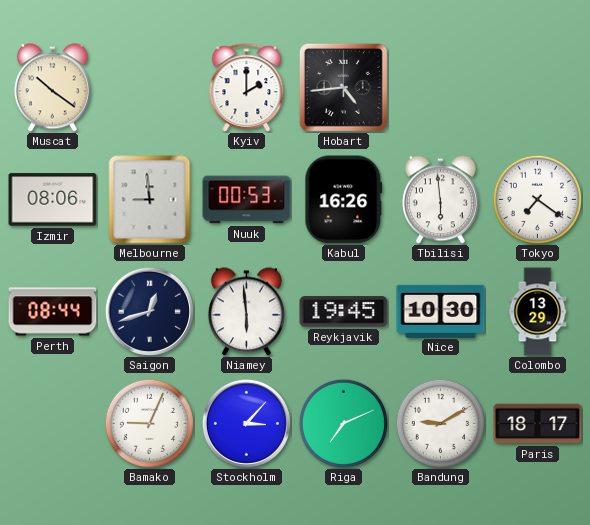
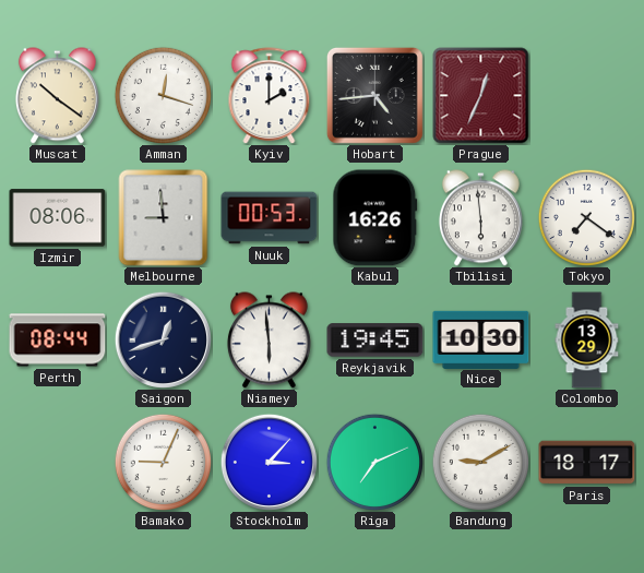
Amman: none -> 12:18 (163, 95)
Prague: none -> 12:34 (481, 96)
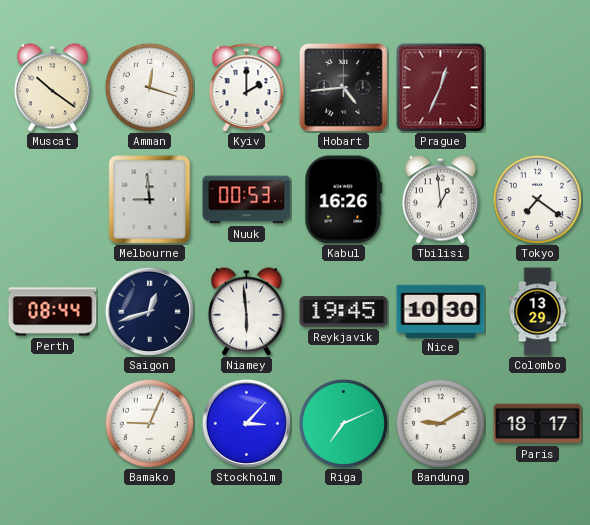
Izmir: 08:06 -> none (58, 218)
Tbilisi: 5:59 -> 12:59 (440, 200)
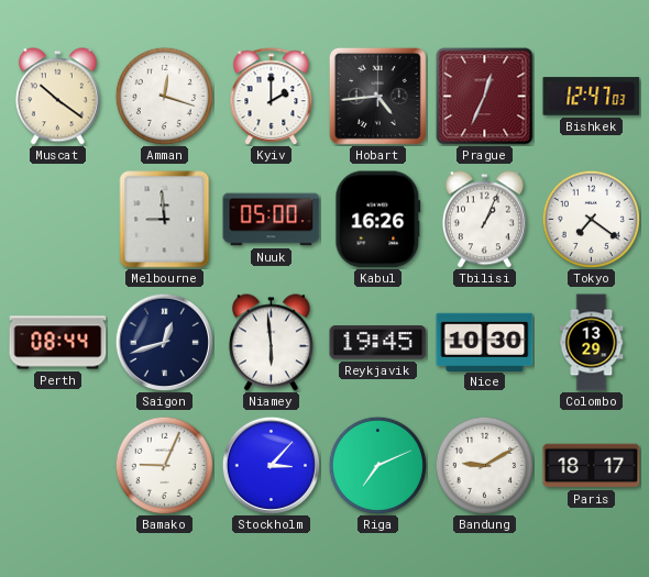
Bishkek: none -> 12:47 (592, 97)
Nuuk: 00:53 -> 05:00 (272, 220)
Tbilisi: 12:59 -> 1:04 (484, 220)
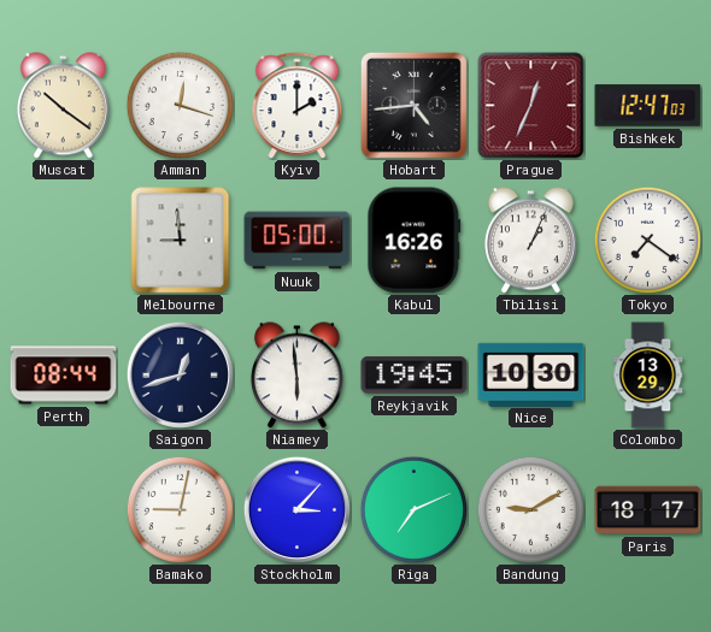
Bamako: 9:04 -> 9:02 (180, 509)
